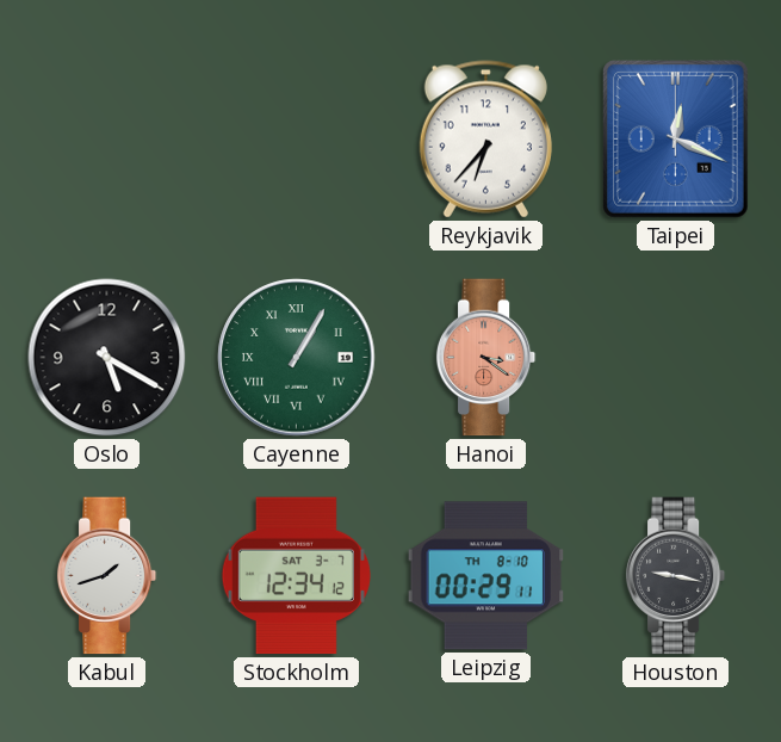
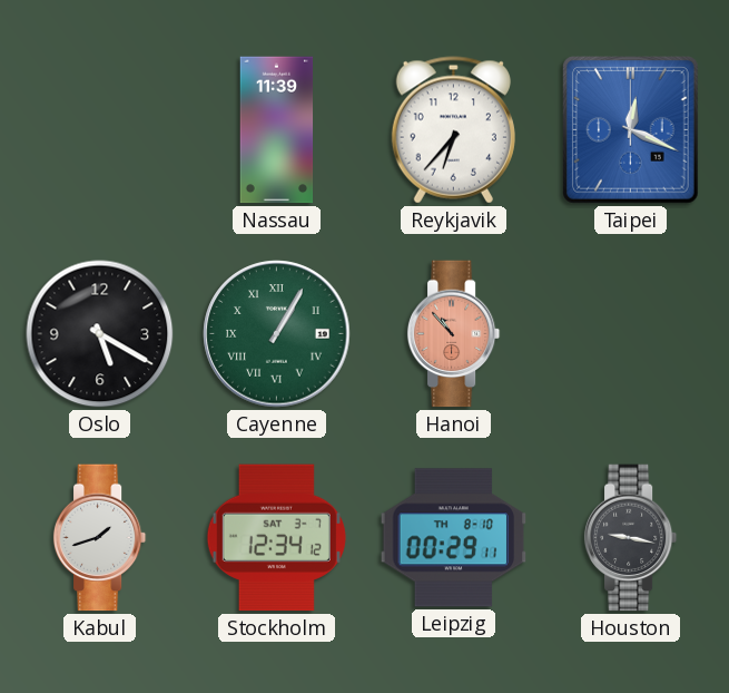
Nassau: none -> 11:39 (277, 130)
Hanoi: 3:21 -> 10:53 (454, 334)
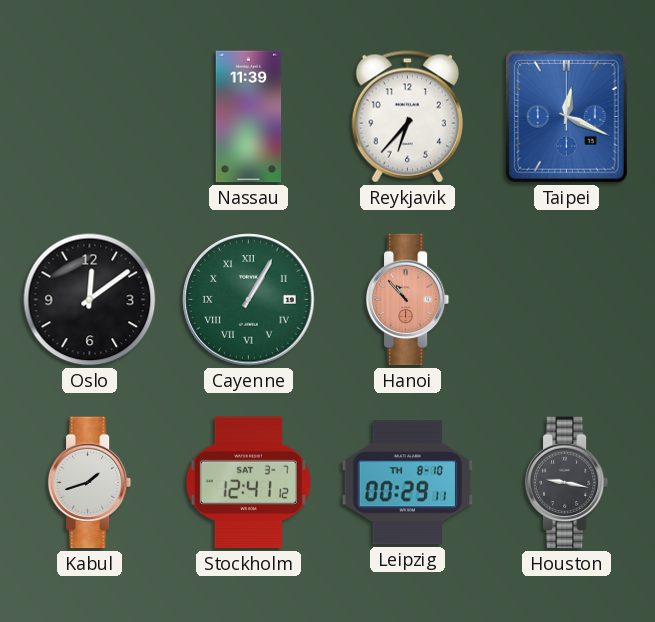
Oslo: 5:20 -> 12:09 (90, 300)
Stockholm: 12:34 -> 12:41 (248, 483)
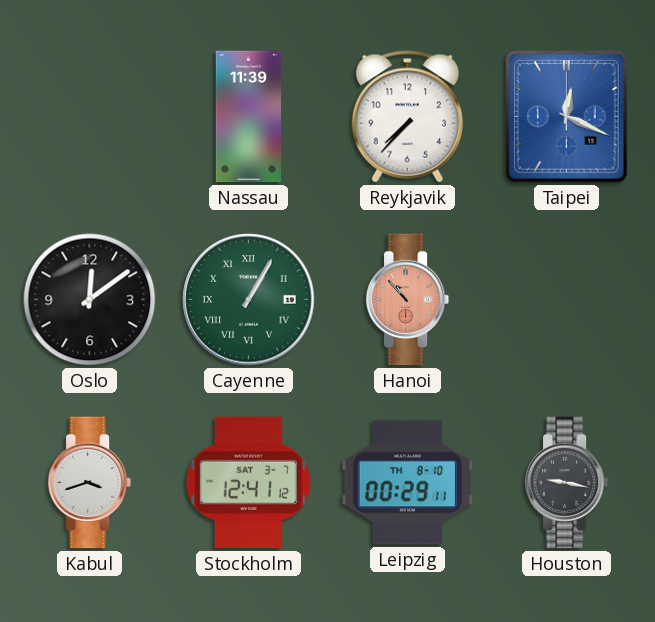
Reykjavik: 6:37 -> 7:37 (407, 117)
Kabul: 1:42 -> 3:42 (90, 483)
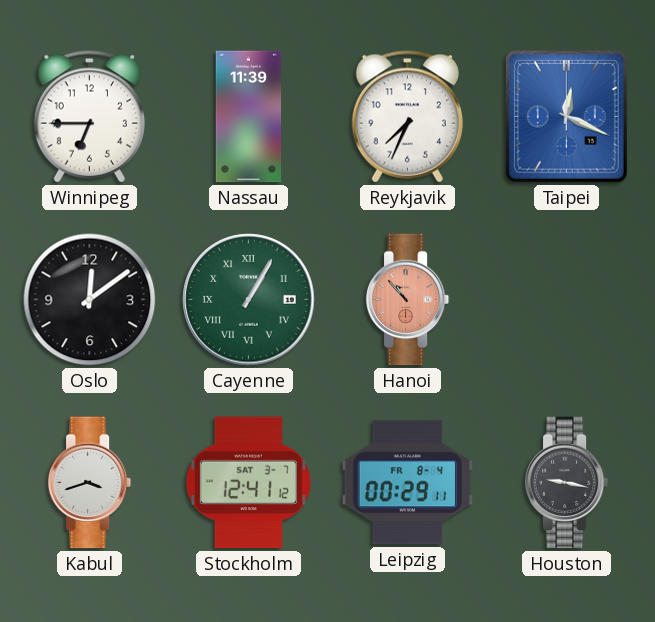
Winnipeg: none -> 6:45 (89, 117)
Reykjavik: 7:37 -> 7:34 (407, 117)
Leipzig date: TH 8-10 -> FR 8-4 (408, 483)
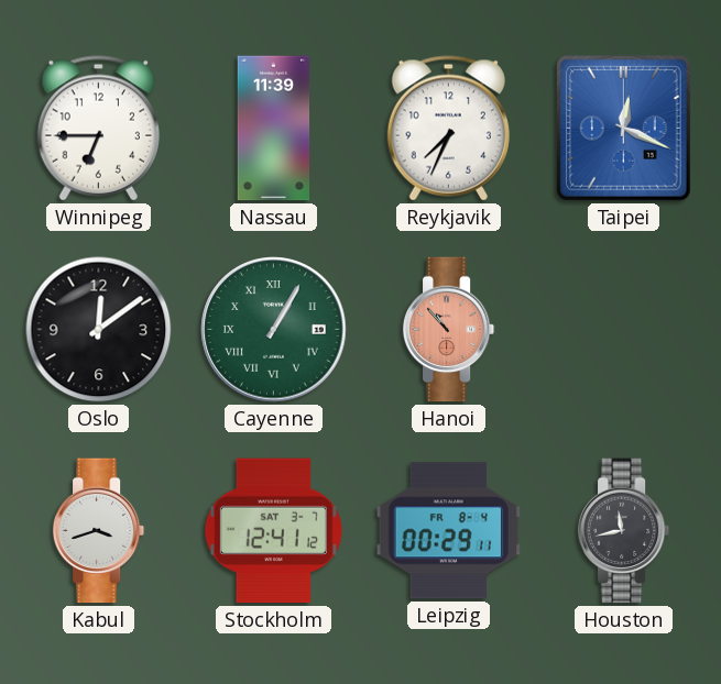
Houston: 9:17 -> 11:43 (624, 531)
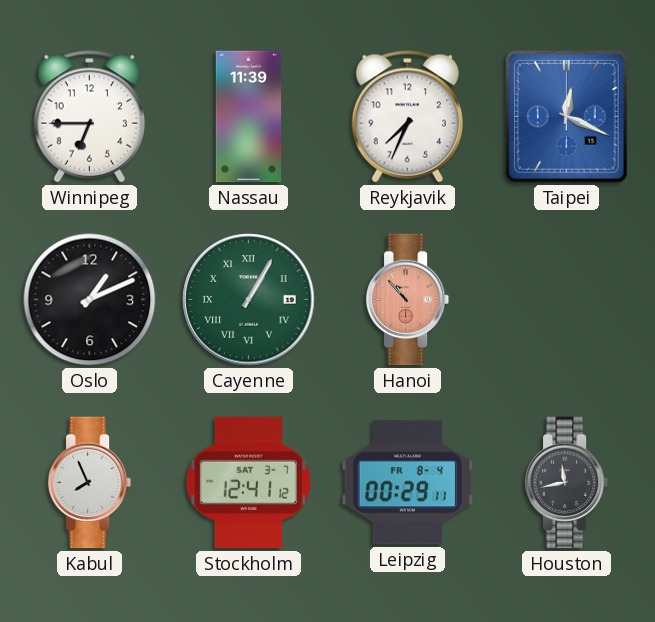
Oslo: 12:09 -> 1:11 (90, 300)
Kabul: 3:42 -> 7:56 (90, 483)
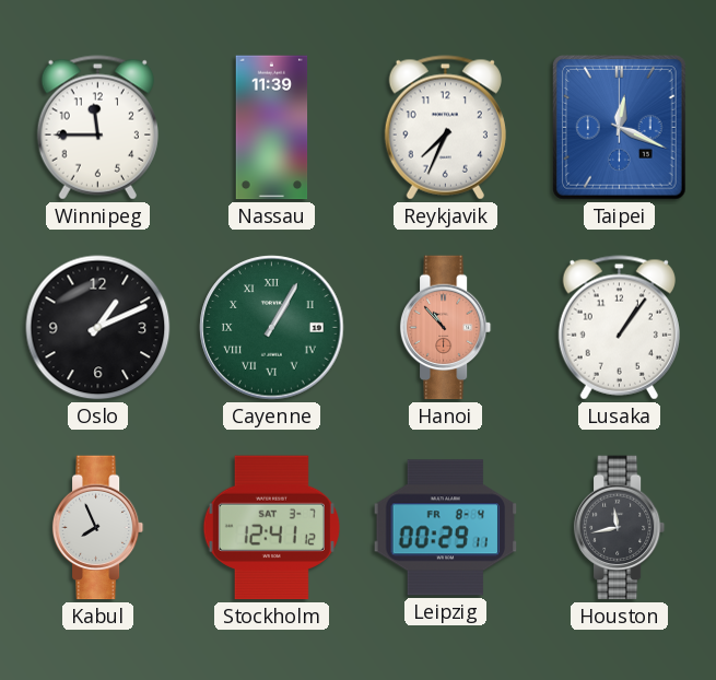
Winnipeg: 6:45 -> 11:45 (97, 128)
Lusaka: none -> 1:06 (619, 328)
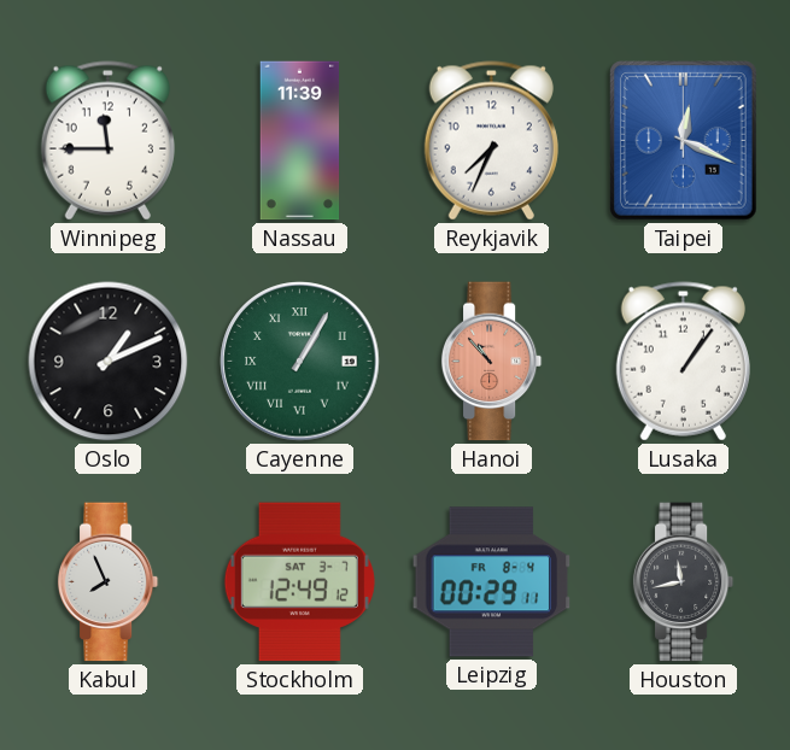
Stockholm: 12:41 -> 12:49 (299, 582)
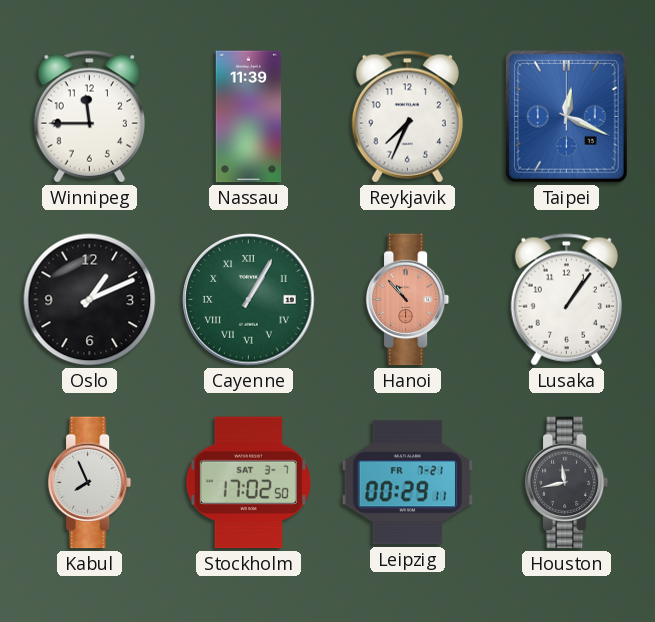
Stockholm: 12:49 -> 17:02 (248, 483)
Leipzig date: FR 8-4 -> FR 7-21 (408, 483)
